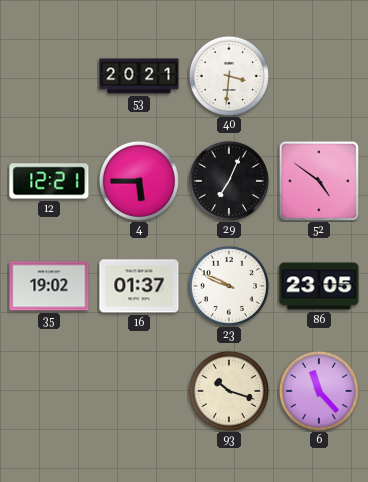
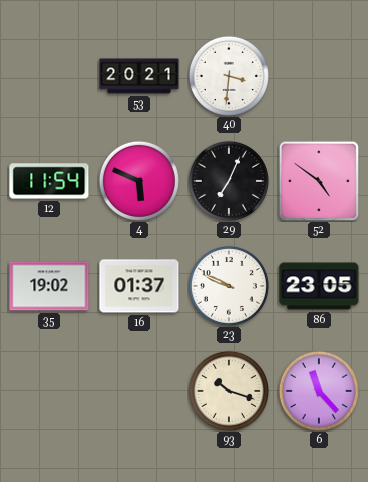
12: 12:21 -> 11:54 (49, 181)
4: 5:45 -> 5:49 (139, 181)
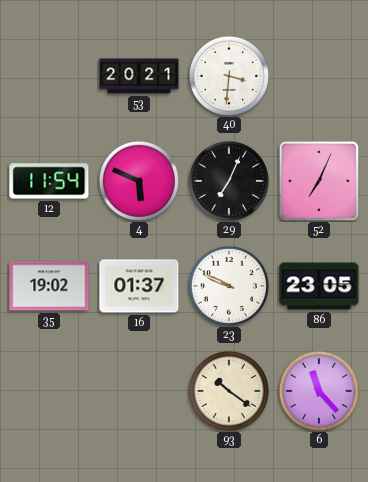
52: 4:51 -> 7:04 (319, 181)
93: 10:18 -> 10:21 (229, 391)
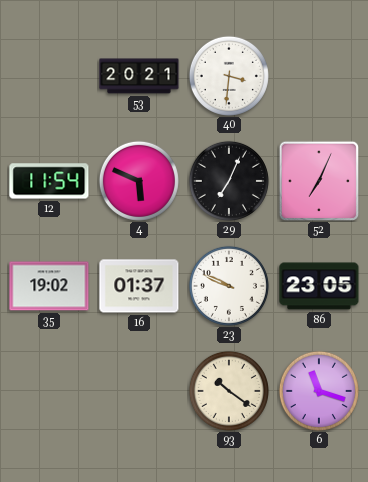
6: 11:23 -> 11:18 (319, 391)
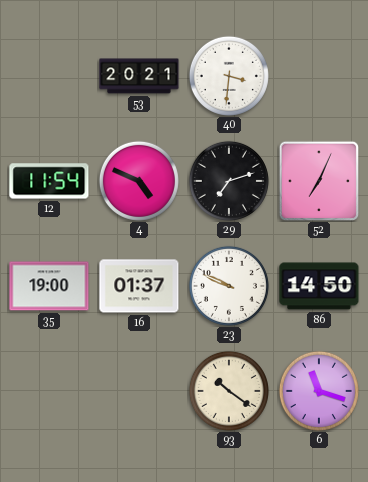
4: 5:49 -> 4:49 (139, 181)
29: 7:04 -> 7:12 (229, 181)
35: 19:02 -> 19:00 (49, 286)
86: 23:05 -> 14:50 (319, 286)
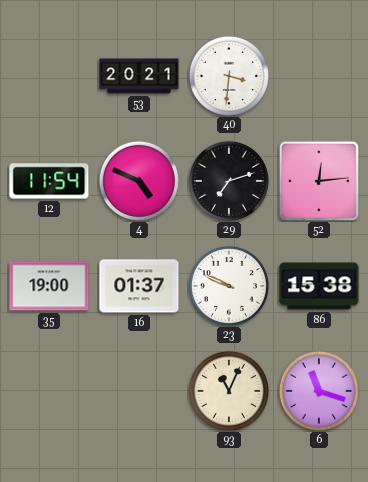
52: 7:04 -> 12:14 (319, 181)
86: 14:50 -> 15:38 (319, 286)
93: 10:21 -> 11:04 (229, 391)
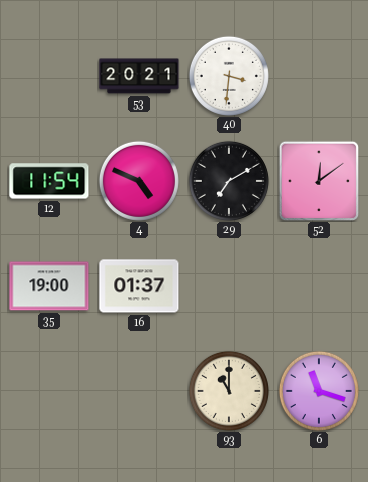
29: 7:12 -> 7:10 (229, 181)
52: 12:14 -> 12:09 (319, 181)
23: 9:49 -> none (229, 286)
86: 15:38 -> none (319, 286)
93: 11:04 -> 11:00 (229, 391)
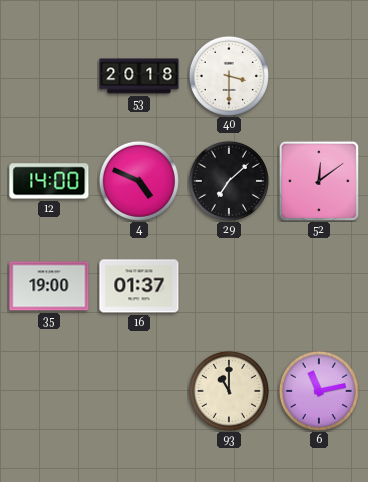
53: 20:21 -> 20:18 (139, 76)
40: 3:31 -> 3:30 (229, 76)
12: 11:54 -> 14:00 (49, 181)
29: 7:10 -> 7:08 (229, 181)
6: 11:18 -> 11:13 (319, 391)
